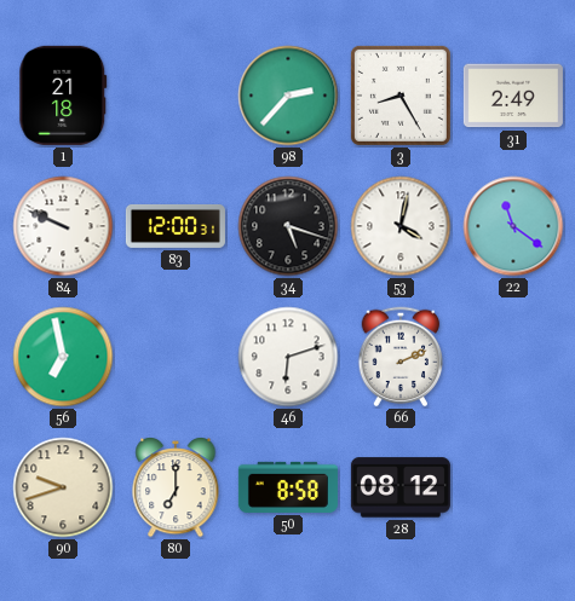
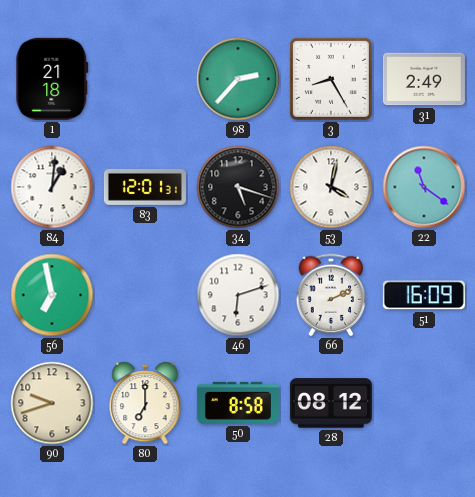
84: 9:49 -> 1:01 (52, 187)
83: 12:00 -> 12:01 (145, 187)
51: none -> 16:09 (424, 295)
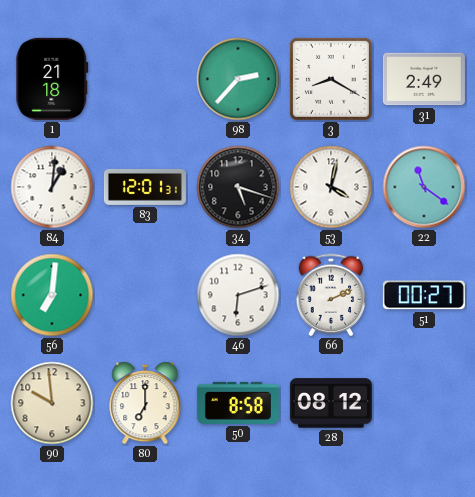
3: 8:25 -> 8:20 (331, 79)
56: 6:58 -> 7:01 (52, 295)
51: 16:09 -> 00:27 (424, 295)
90: 9:42 -> 9:59 (52, 403)
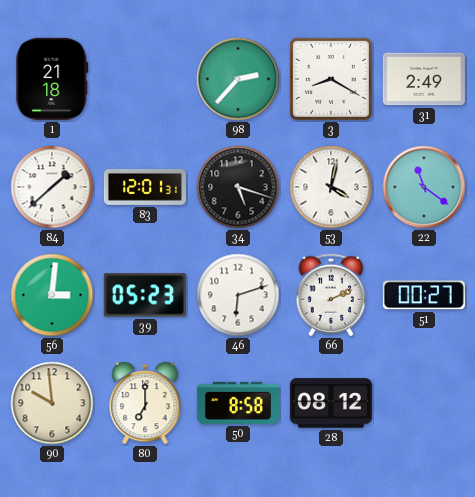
84: 1:01 -> 1:38 (52, 187)
56: 7:01 -> 3:01 (52, 295)
39: none -> 05:23 (145, 295)
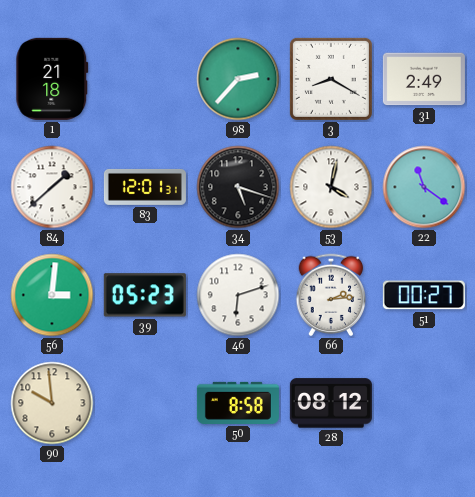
66: 2:11 -> 2:14 (331, 295)
80: 7:00 -> none (145, 403)
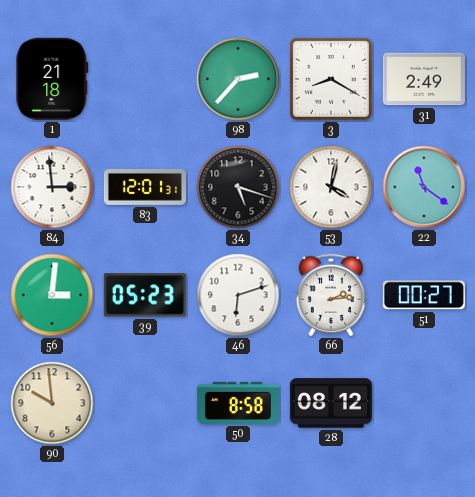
84: 1:38 -> 2:59 (52, 187)
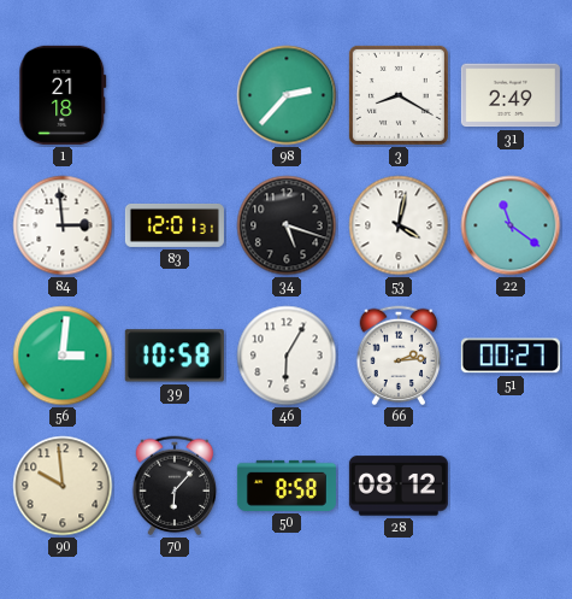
39: 05:23 -> 10:58 (175, 356)
46: 6:12 -> 6:05 (287, 356)
70: none -> 6:07 (175, 486)
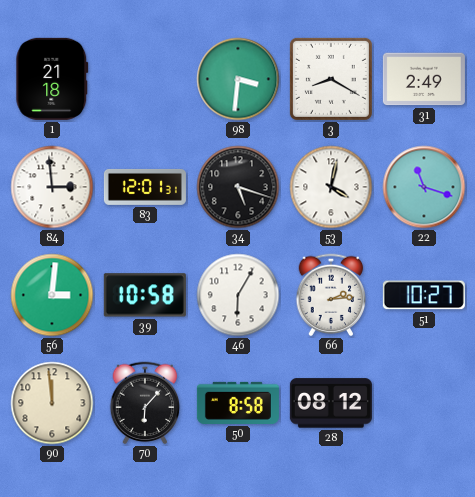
98: 2:37 -> 3:31 (238, 79)
22: 11:21 -> 11:18 (424, 187)
51: 00:27 -> 10:27 (424, 295)
90: 9:59 -> 11:59 (52, 403)
